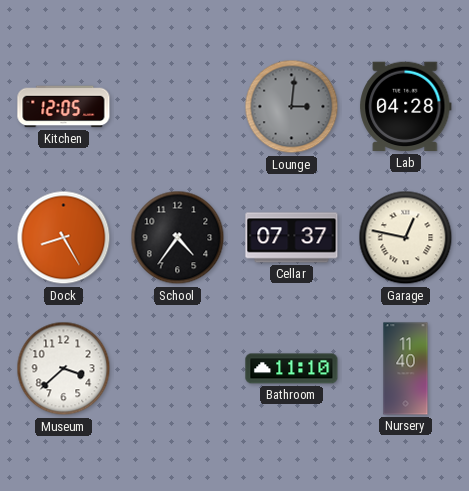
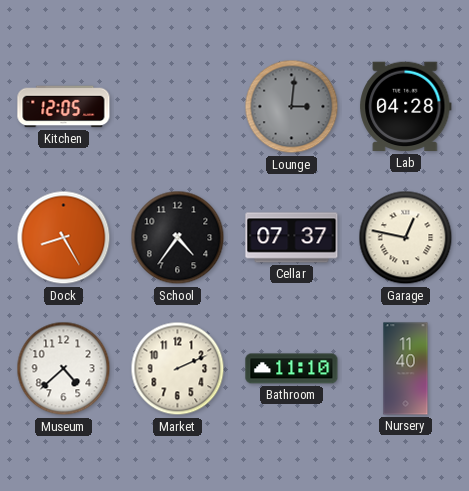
Museum: 3:38 -> 4:38 (64, 369)
Market: none -> 2:11 (178, 369)
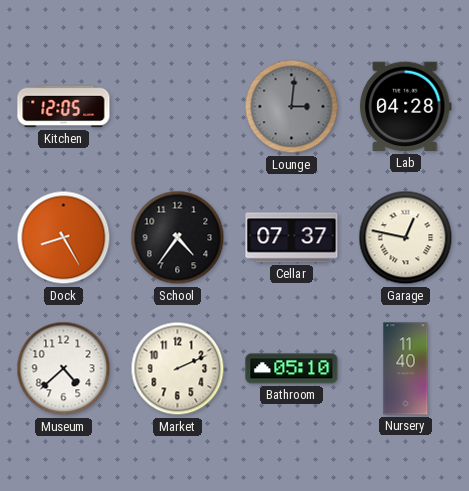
Bathroom: 11:10 -> 05:10 (292, 369)
